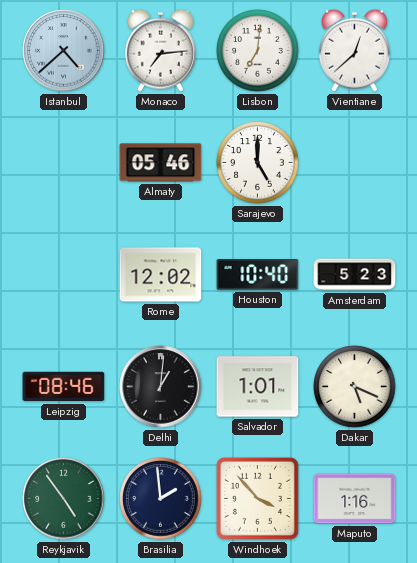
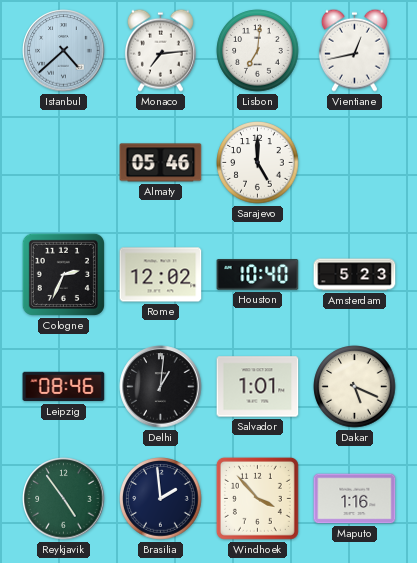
Vientiane: 12:38 -> 12:43 (354, 50)
Cologne: none -> 2:34 (63, 274)
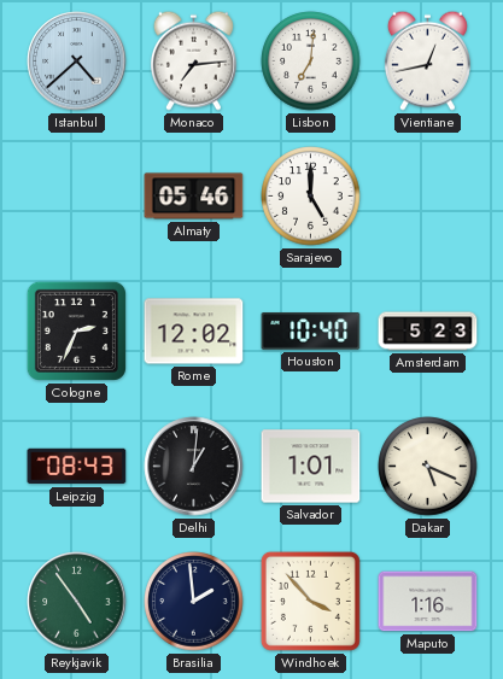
Leipzig: 08:46 -> 08:43 (77, 467)
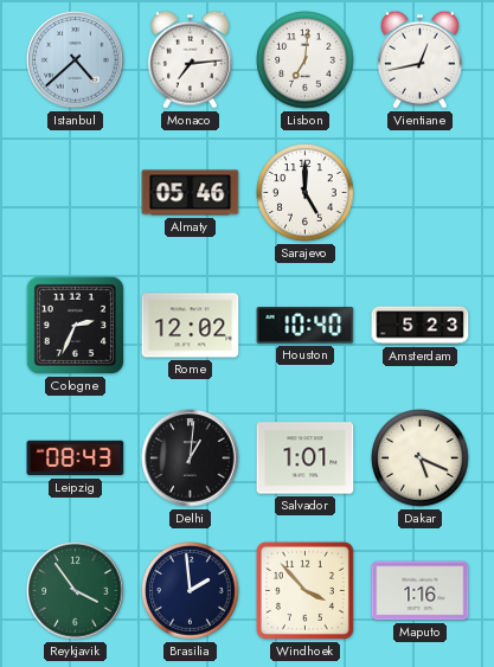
Reykjavik: 4:54 -> 3:54 (76, 591)
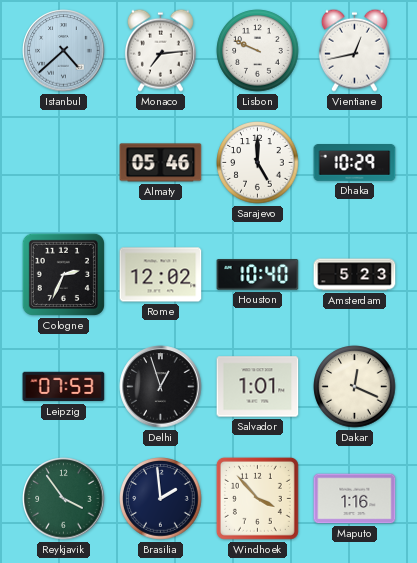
Lisbon: 7:01 -> 9:49 (258, 51)
Dhaka: none -> 10:29 (355, 163)
Leipzig: 08:43 -> 07:53 (64, 387)
Delhi: 1:01 -> 12:57 (161, 387)
Dakar: 5:19 -> 12:19 (355, 387)
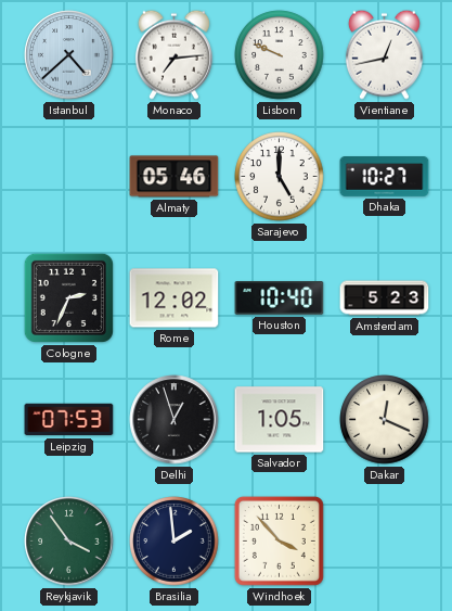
Dhaka: 10:29 -> 10:27 (385, 177)
Salvador: 1:01 -> 1:05 (280, 420)
Maputo: 1:16 -> none (355, 499)
